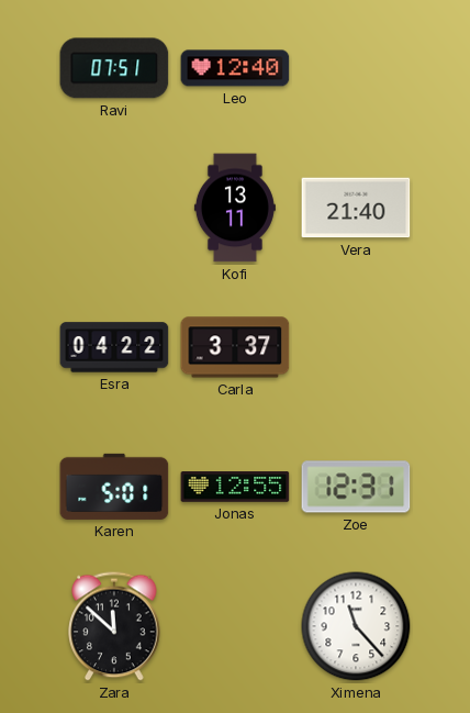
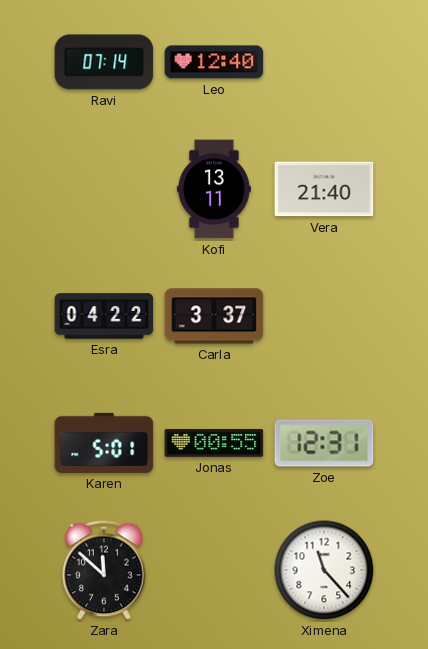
Ravi: 07:51 -> 07:14 (104, 62)
Jonas: 12:55 -> 00:55 (214, 443)
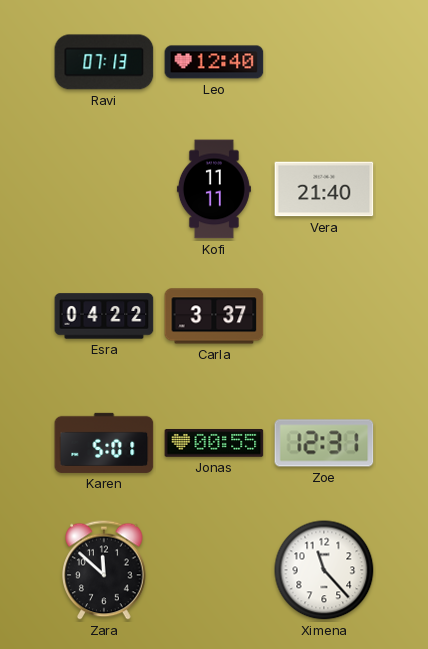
Ravi: 07:14 -> 07:13 (104, 62)
Kofi: 13:11 -> 11:11 (214, 189)
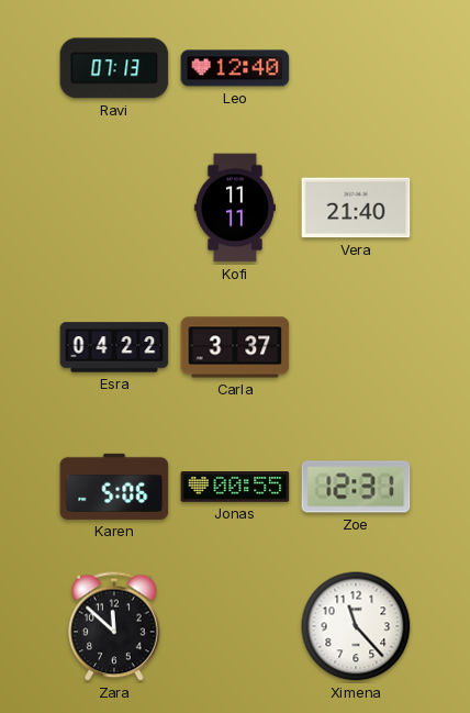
Karen: 5:01 -> 5:06 (114, 487)
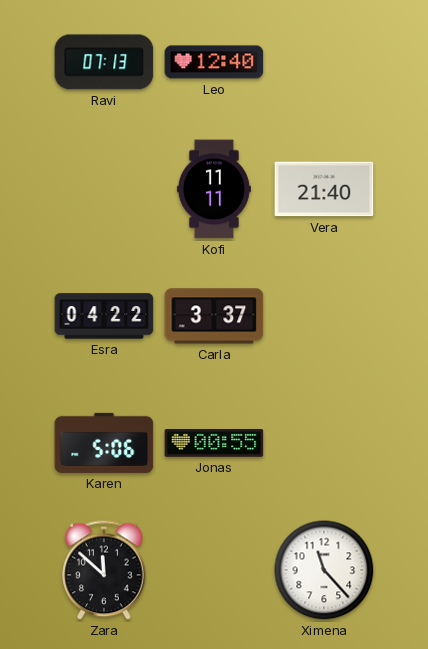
Zoe: 12:31 -> none (356, 487)
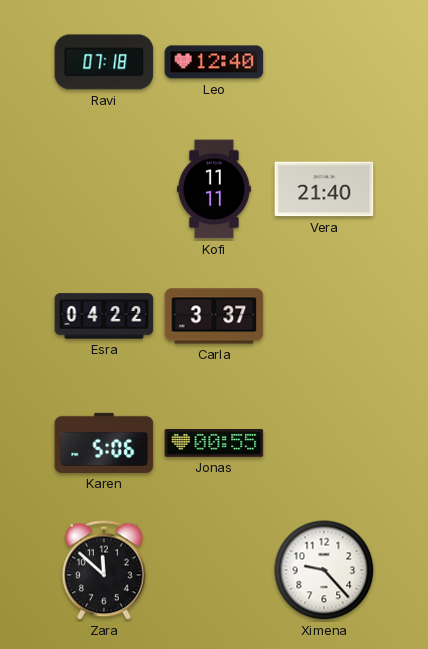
Ravi: 07:13 -> 07:18 (104, 62)
Ximena: 11:23 -> 9:23 (324, 570)
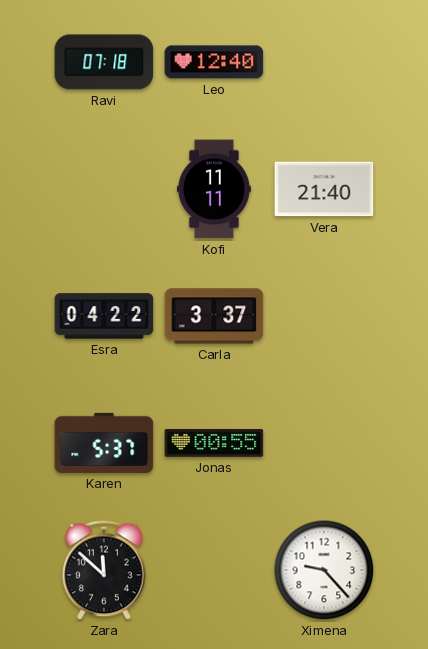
Karen: 5:06 -> 5:37 (104, 443)
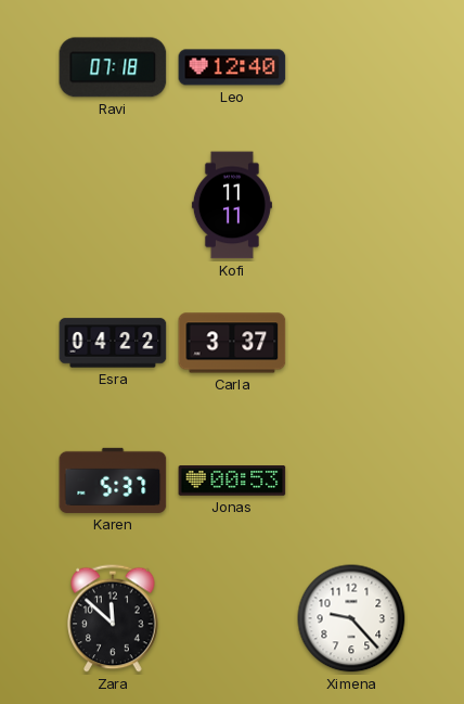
Vera: 21:40 -> none (324, 189)
Jonas: 00:55 -> 00:53 (232, 481)
